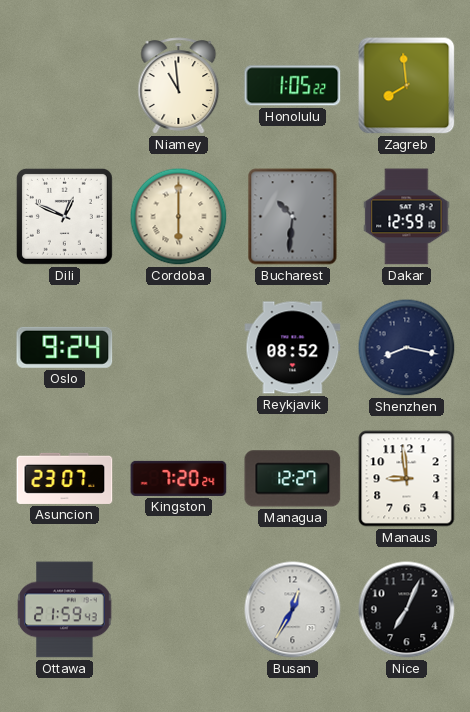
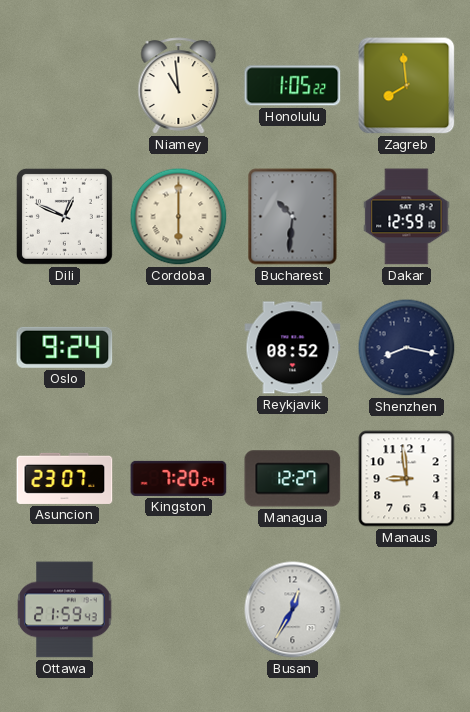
Nice: 7:04 -> none (407, 610)
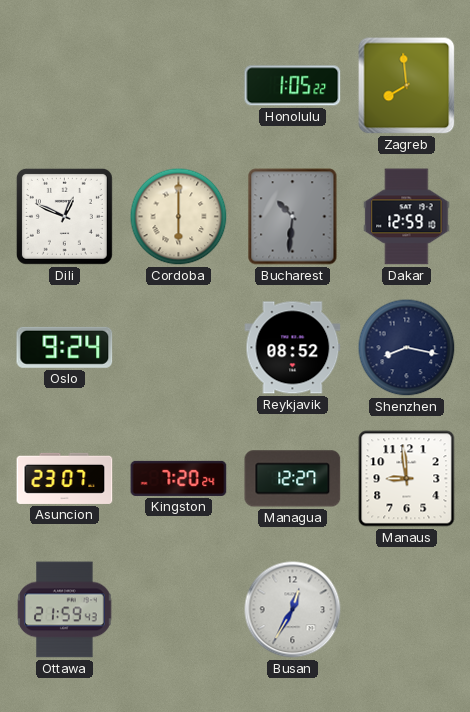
Niamey: 10:59 -> none (179, 86)
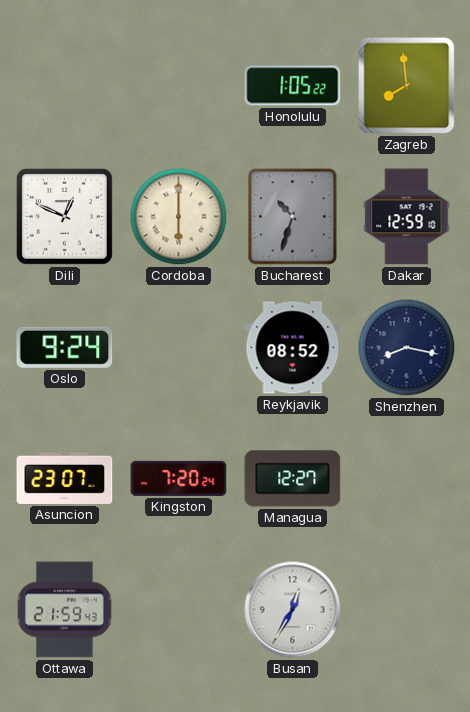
Bucharest: 10:31 -> 10:33 (293, 217)
Manaus: 8:59 -> none (407, 479)
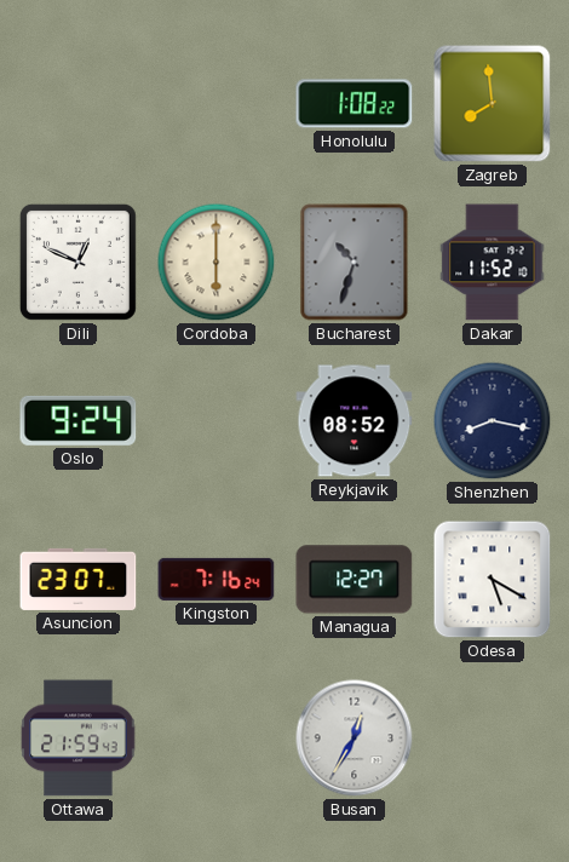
Honolulu: 1:05 -> 1:08 (355, 104)
Dakar: 12:59 -> 11:52 (493, 263)
Kingston: 7:20 -> 7:16 (217, 579)
Odesa: none -> 5:20 (493, 580)
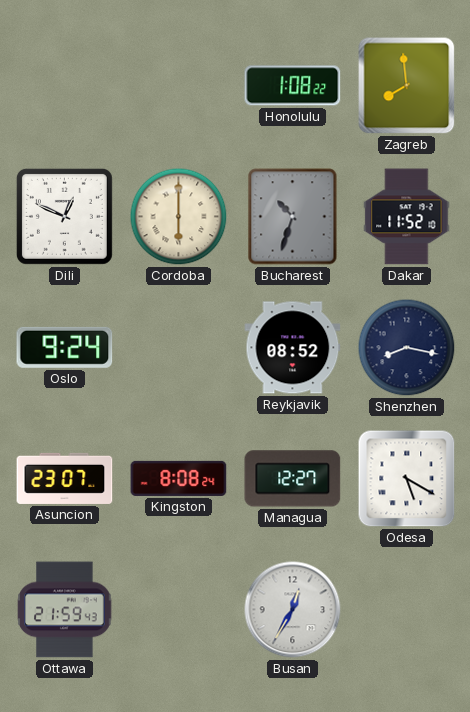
Kingston: 7:16 -> 8:08 (179, 478)
